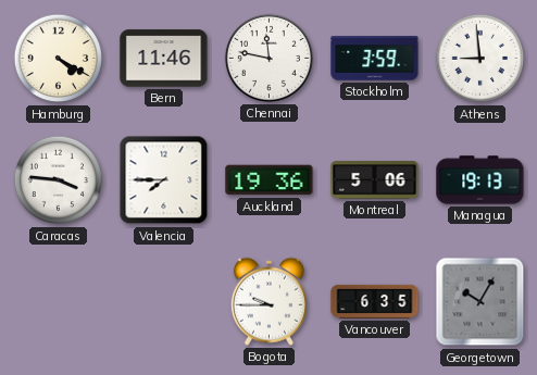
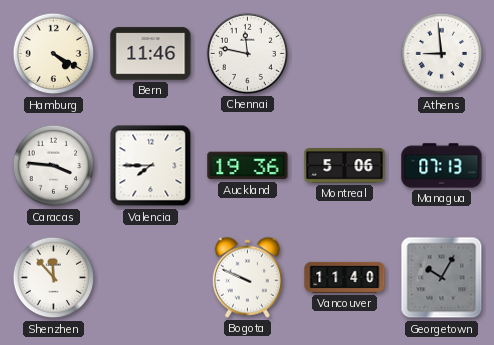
Stockholm: 3:59 -> none (375, 59)
Managua: 19:13 -> 07:13 (442, 166)
Shenzhen: none -> 11:53 (54, 278)
Bogota: 9:45 -> 9:49 (247, 277)
Vancouver: 6:35 -> 11:40 (345, 277)
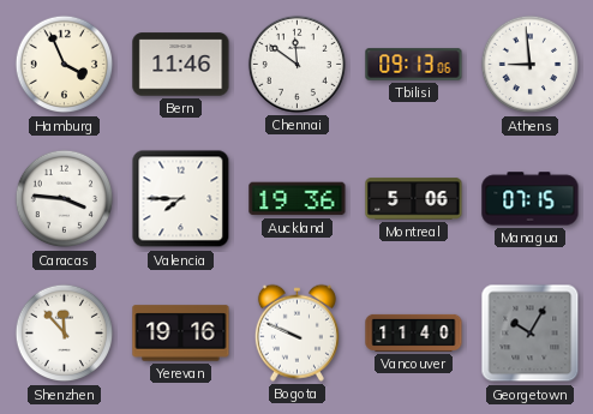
Hamburg: 4:20 -> 3:56 (65, 65)
Chennai: 11:47 -> 11:51 (296, 64)
Tbilisi: none -> 09:13 (414, 65)
Managua: 07:13 -> 07:15 (531, 199)
Yerevan: none -> 19:16 (181, 334)
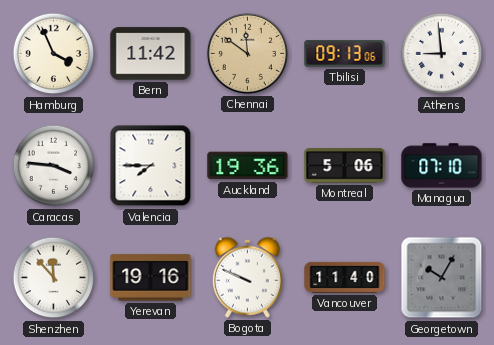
Bern: 11:46 -> 11:42 (151, 54)
Chennai dial: white -> champagne (247, 53)
Managua: 07:15 -> 07:10 (442, 166)
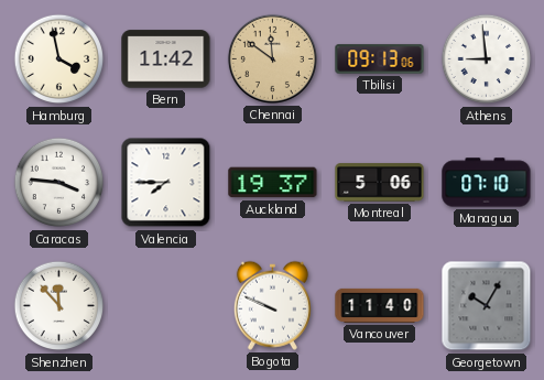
Hamburg: 3:56 -> 3:58 (59, 59)
Auckland: 19:36 -> 19:37 (273, 183)
Yerevan: 19:16 -> none (151, 278)
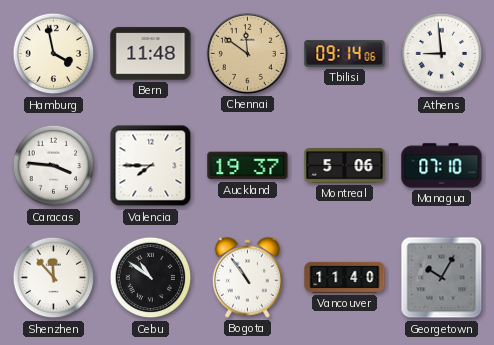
Bern: 11:42 -> 11:48 (151, 54)
Tbilisi: 09:13 -> 09:14 (345, 54)
Cebu: none -> 10:51 (151, 278)
Bogota: 9:49 -> 10:54 (247, 277)
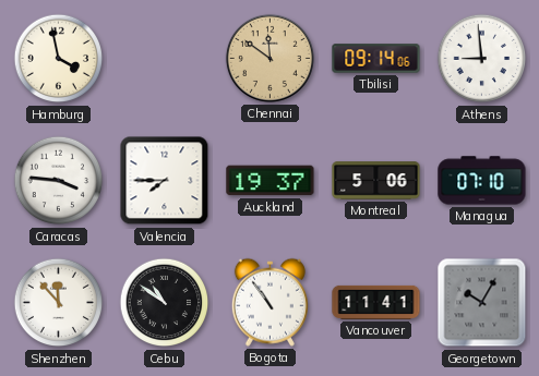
Bern: 11:48 -> none (151, 54)
Vancouver: 11:40 -> 11:41 (376, 302)
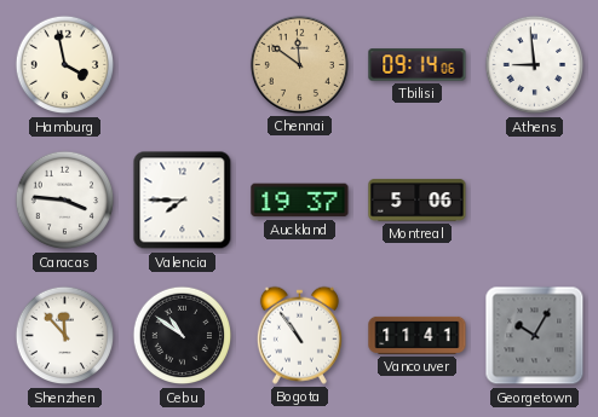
Managua: 07:10 -> none (482, 181)
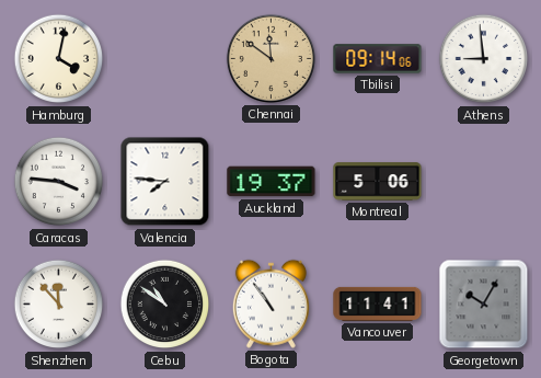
Hamburg: 3:58 -> 4:02 (59, 59)
Valencia: 7:45 -> 7:46 (165, 182)
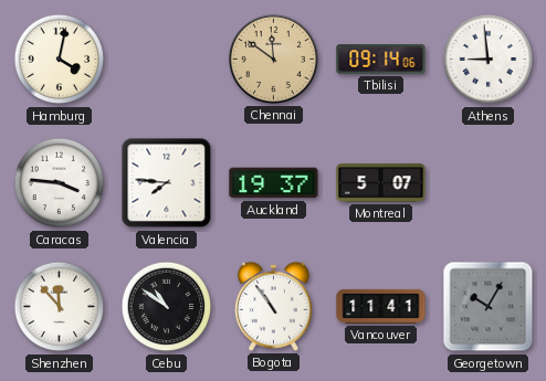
Montreal: 5:06 -> 5:07 (381, 183)
